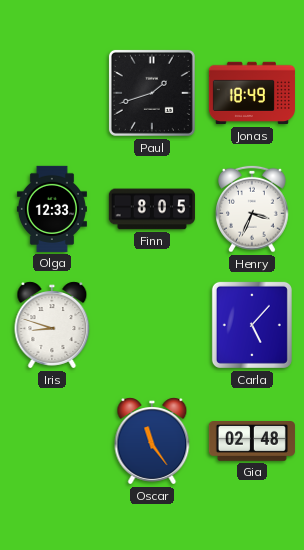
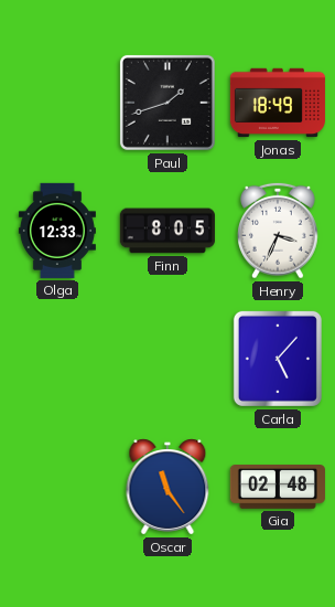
Iris: 8:48 -> none (52, 325)
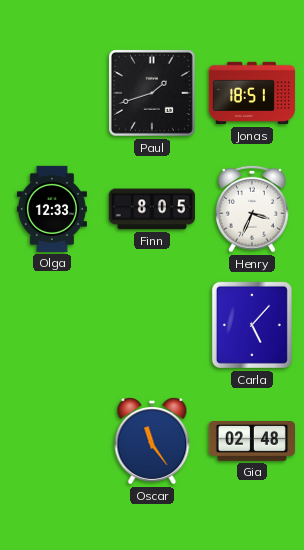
Jonas: 18:49 -> 18:51 (252, 93)
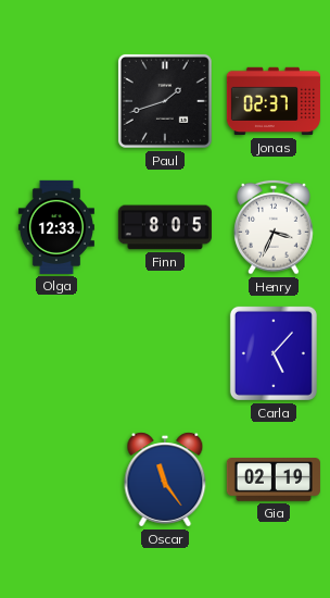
Jonas: 18:51 -> 02:37 (274, 101)
Gia: 02:48 -> 02:19 (274, 481)
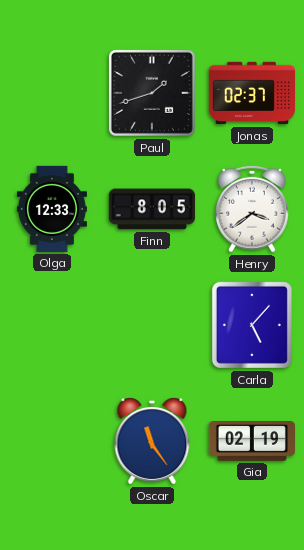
Henry: 3:34 -> 3:39 (253, 209)
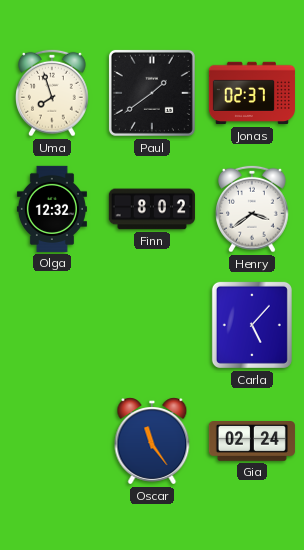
Uma: none -> 7:57 (53, 93)
Paul: 1:42 -> 1:39 (152, 93)
Olga: 12:33 -> 12:32 (52, 209)
Finn: 8:05 -> 8:02 (152, 209)
Gia: 02:19 -> 02:24 (252, 442)
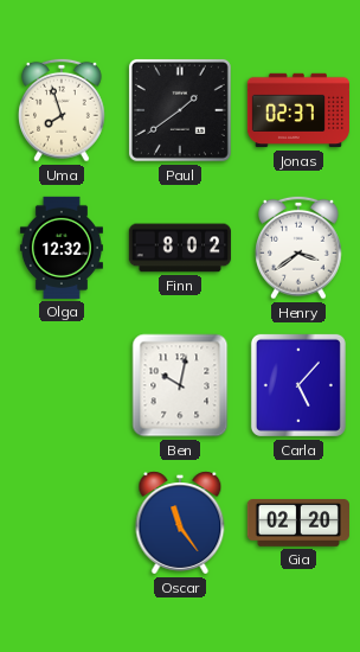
Ben: none -> 10:02 (180, 385)
Gia: 02:24 -> 02:20 (298, 524)
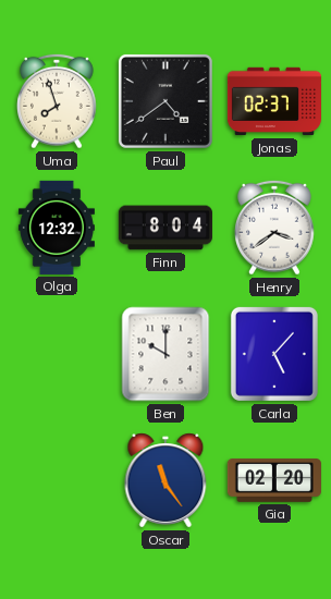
Paul: 1:39 -> 4:39 (165, 101)
Finn: 8:02 -> 8:04 (165, 228)
Ben: 10:02 -> 10:00 (165, 354)
